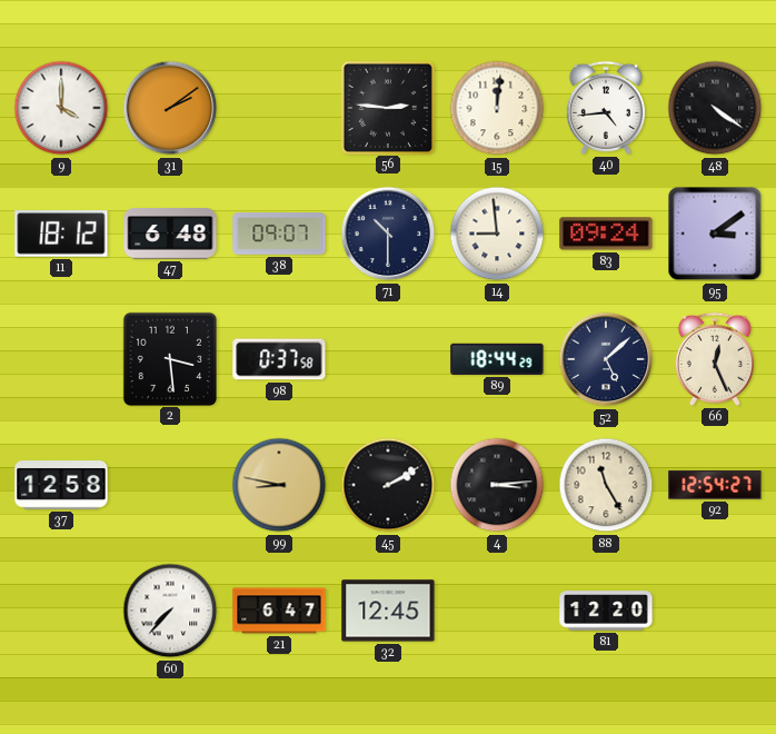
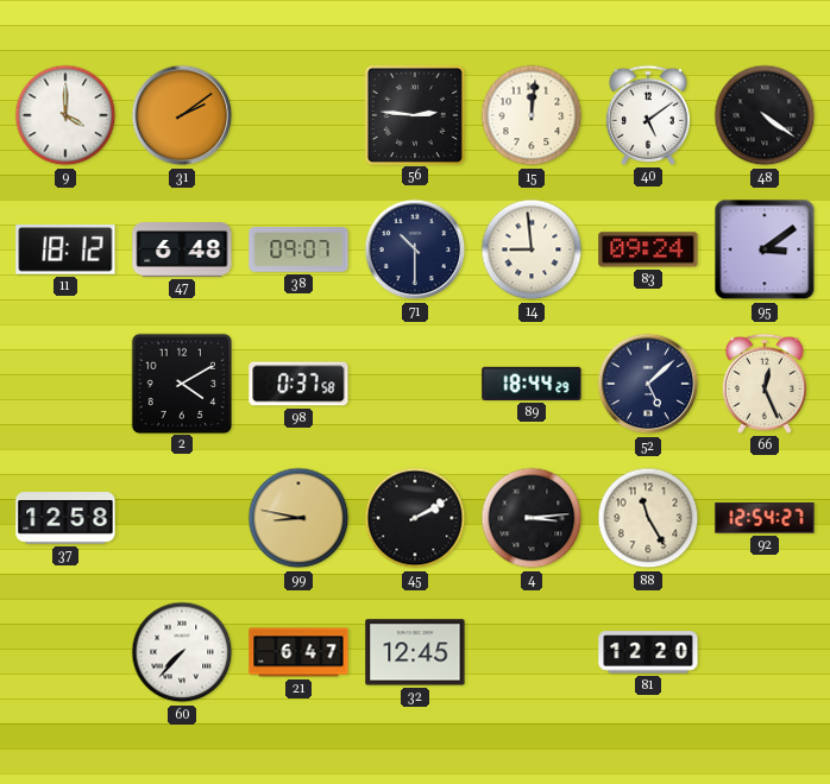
40: 4:44 -> 5:09 (648, 115)
2: 3:29 -> 4:10 (181, 382)
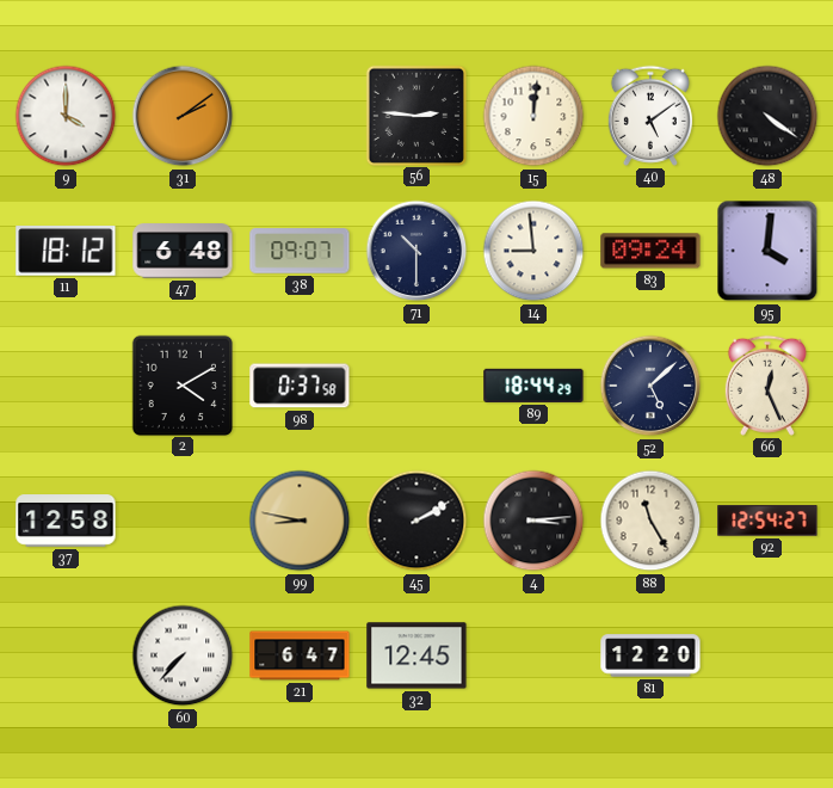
95: 3:09 -> 4:01 (767, 251)
